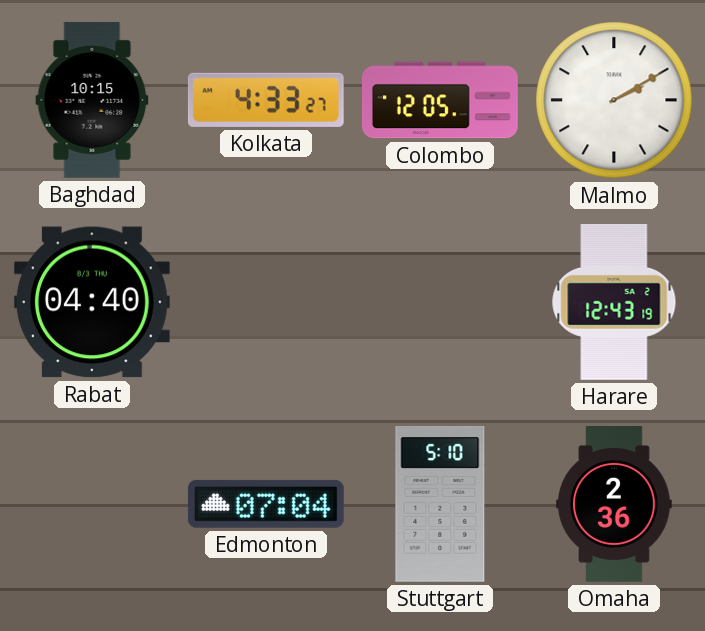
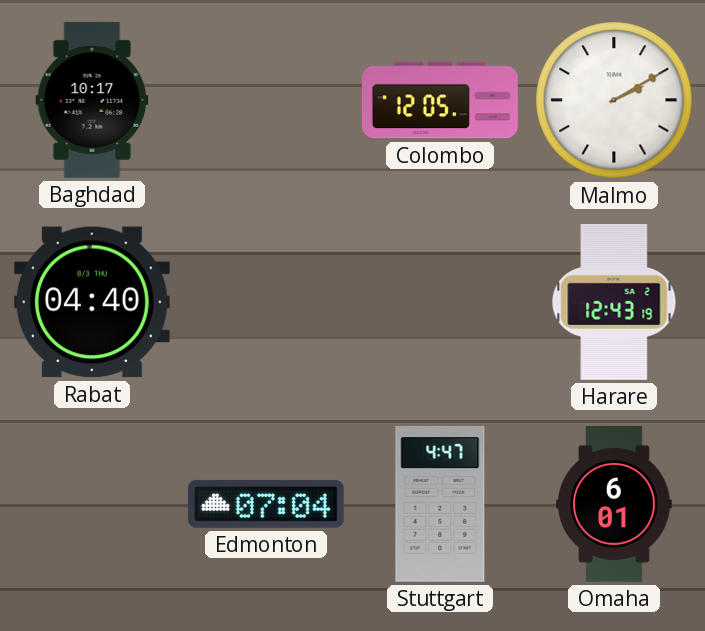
Baghdad: 10:15 -> 10:17 (92, 100)
Kolkata: 4:33 -> none (266, 100)
Stuttgart: 5:10 -> 4:47 (440, 504)
Omaha: 2:36 -> 6:01 (614, 505)
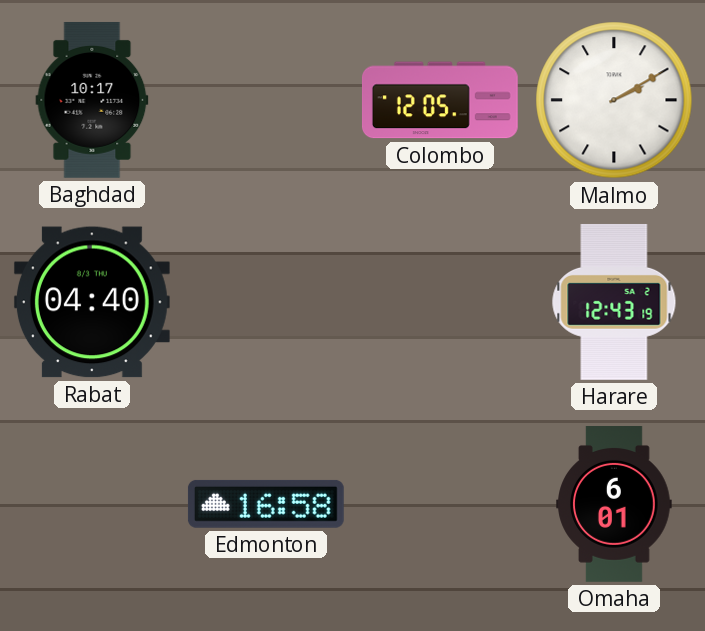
Edmonton: 07:04 -> 16:58 (266, 504)
Stuttgart: 4:47 -> none (440, 504)
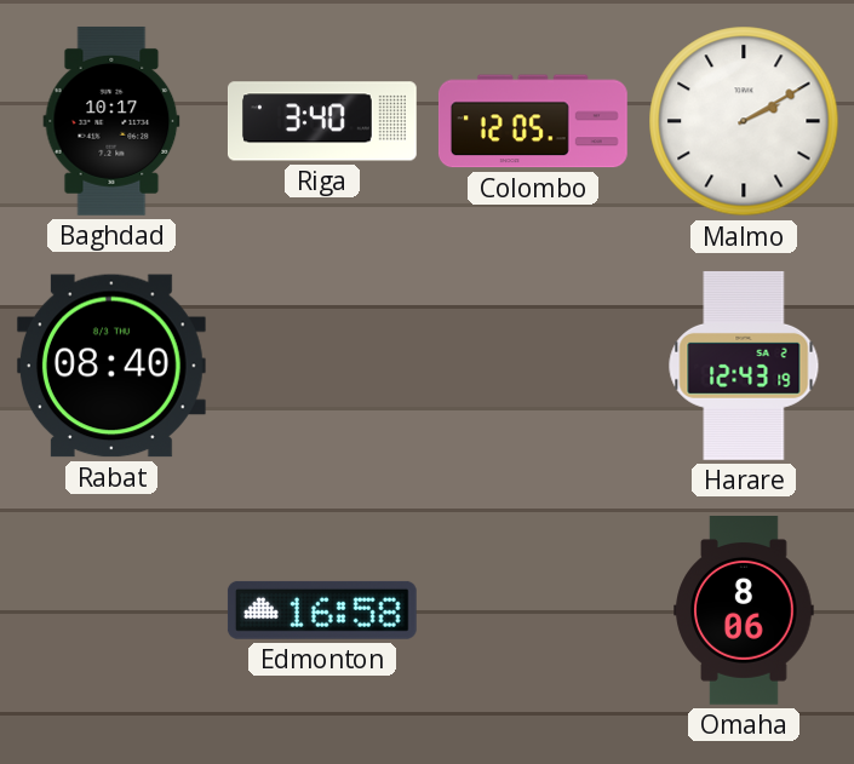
Riga: none -> 3:40 (322, 121)
Rabat: 04:40 -> 08:40 (111, 366)
Omaha: 6:01 -> 8:06 (744, 611)
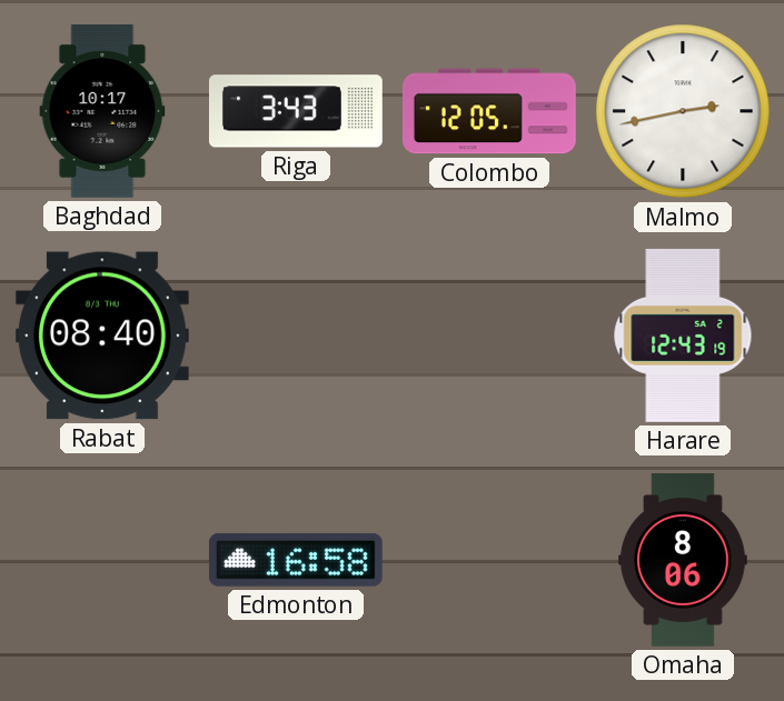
Riga: 3:40 -> 3:43 (296, 111)
Malmo: 2:10 -> 2:43 (683, 111)
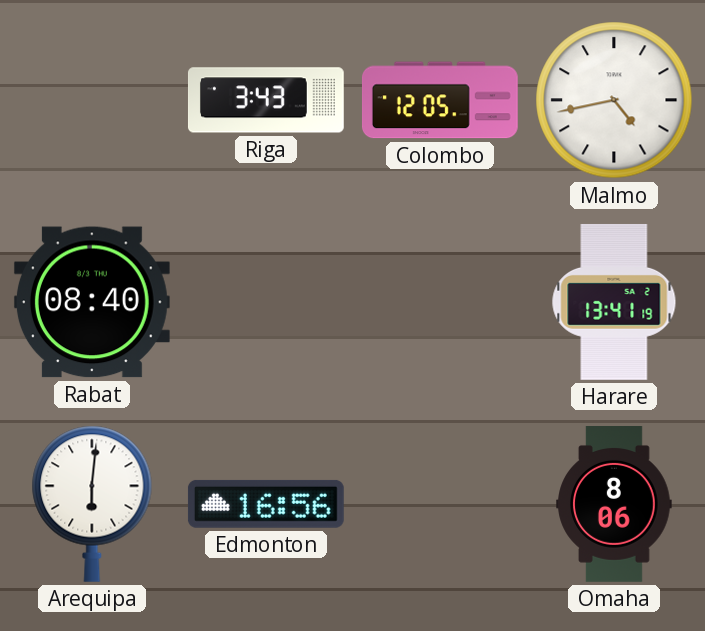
Baghdad: 10:17 -> none (102, 111)
Malmo: 2:43 -> 4:43 (614, 100)
Harare: 12:43 -> 13:41 (614, 302)
Arequipa: none -> 6:01 (92, 504)
Edmonton: 16:58 -> 16:56 (266, 504)
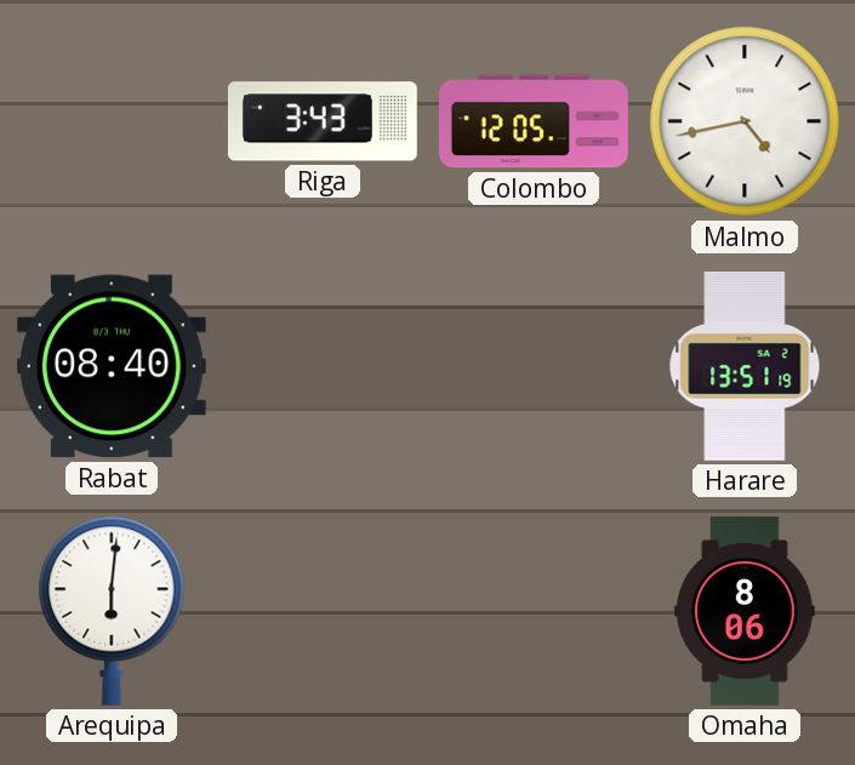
Harare: 13:41 -> 13:51 (745, 366)
Edmonton: 16:56 -> none (266, 504)
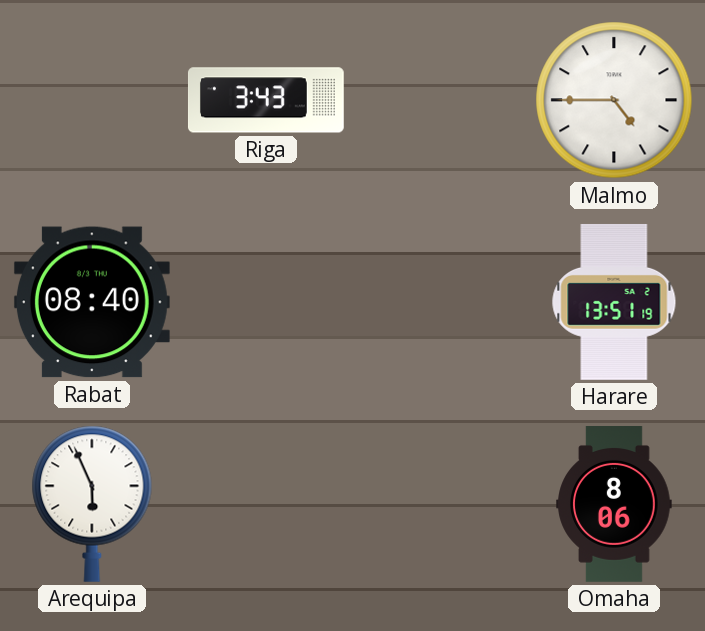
Colombo: 12:05 -> none (534, 121)
Malmo: 4:43 -> 4:45 (614, 100)
Arequipa: 6:01 -> 5:56 (92, 504)
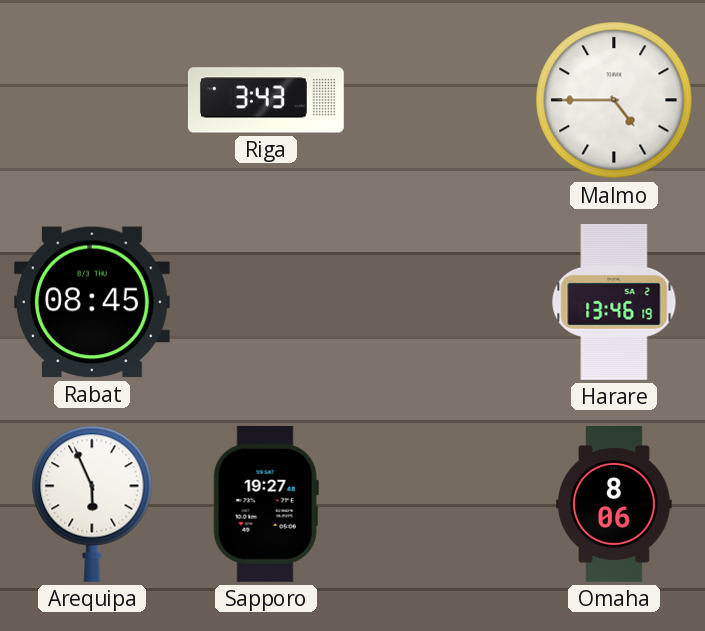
Rabat: 08:40 -> 08:45 (92, 302)
Harare: 13:51 -> 13:46 (614, 302)
Sapporo: none -> 19:27 (266, 504)
